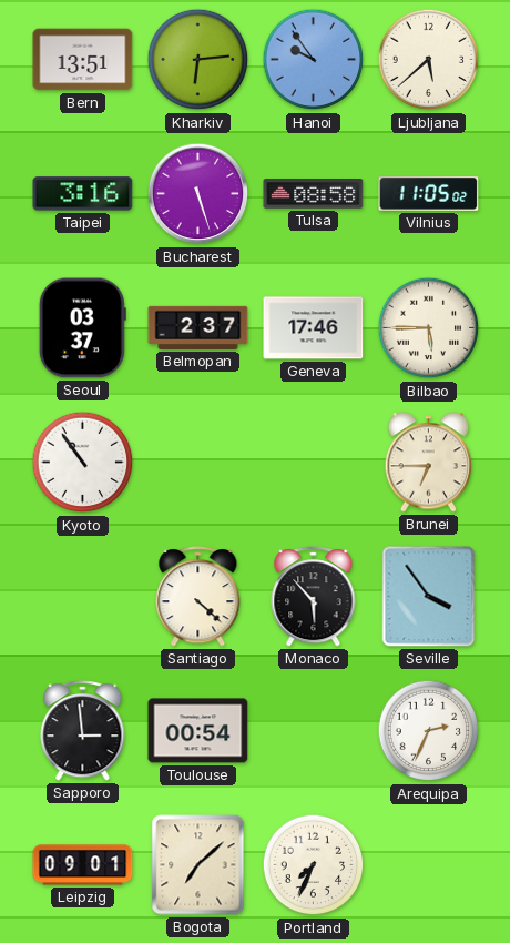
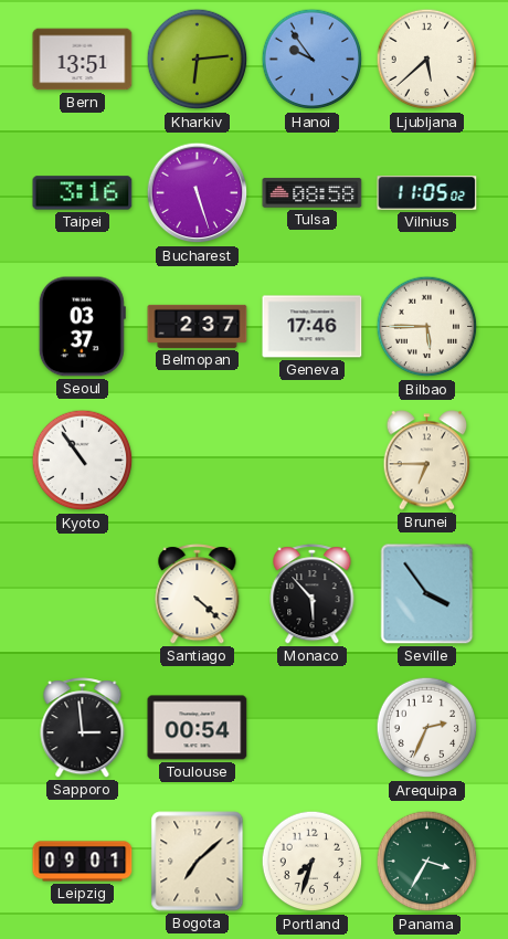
Portland: 7:34 -> 7:33 (313, 862)
Panama: none -> 3:35 (427, 862)
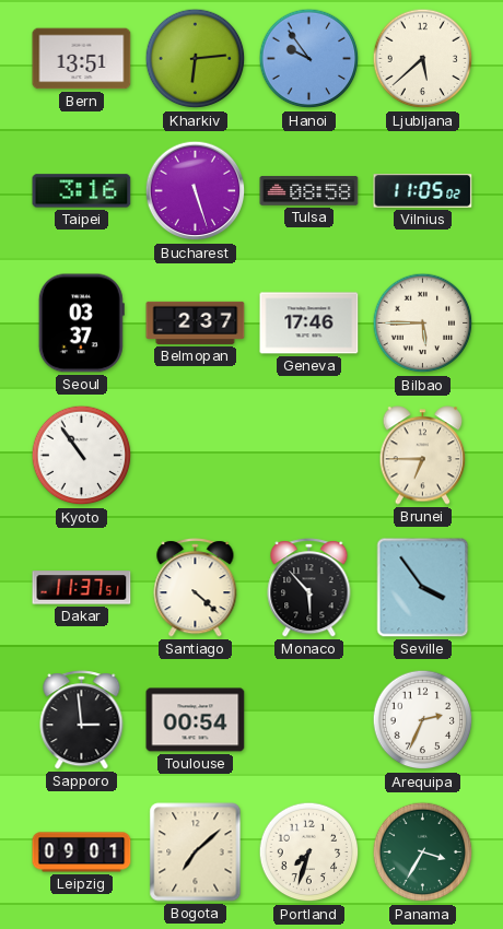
Dakar: none -> 11:37 (82, 588)
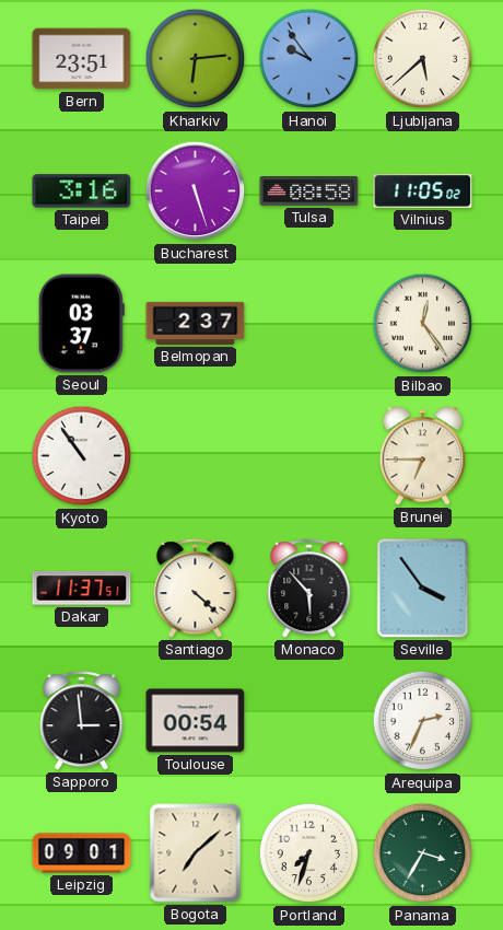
Bern: 13:51 -> 23:51 (82, 59)
Geneva: 17:46 -> none (309, 324)
Bilbao: 5:45 -> 12:24 (423, 324)
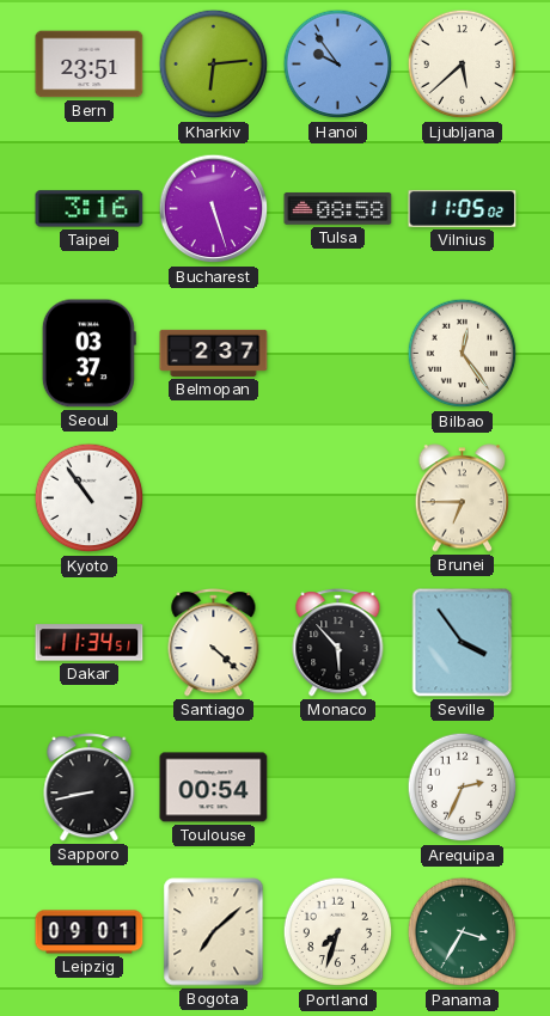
Dakar: 11:37 -> 11:34 (90, 643)
Sapporo: 2:59 -> 8:43 (90, 788)
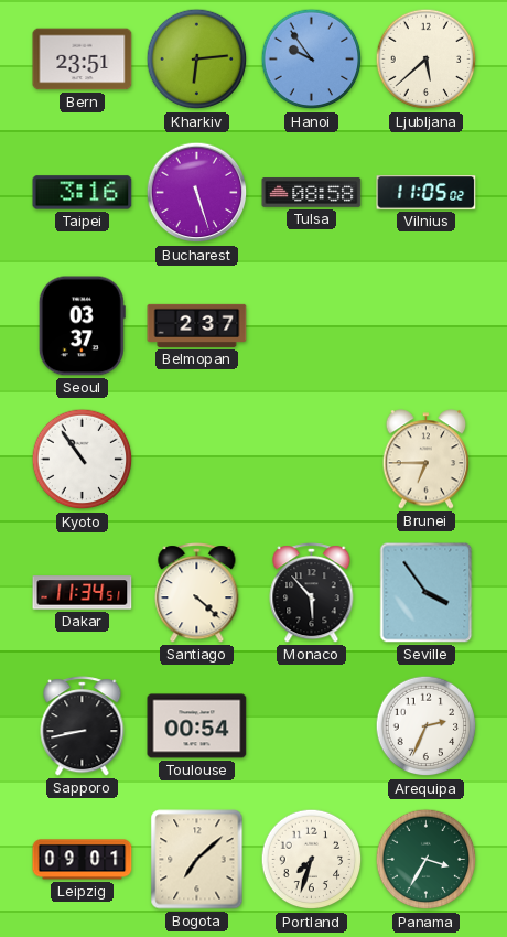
Bilbao: 12:24 -> none (463, 354)
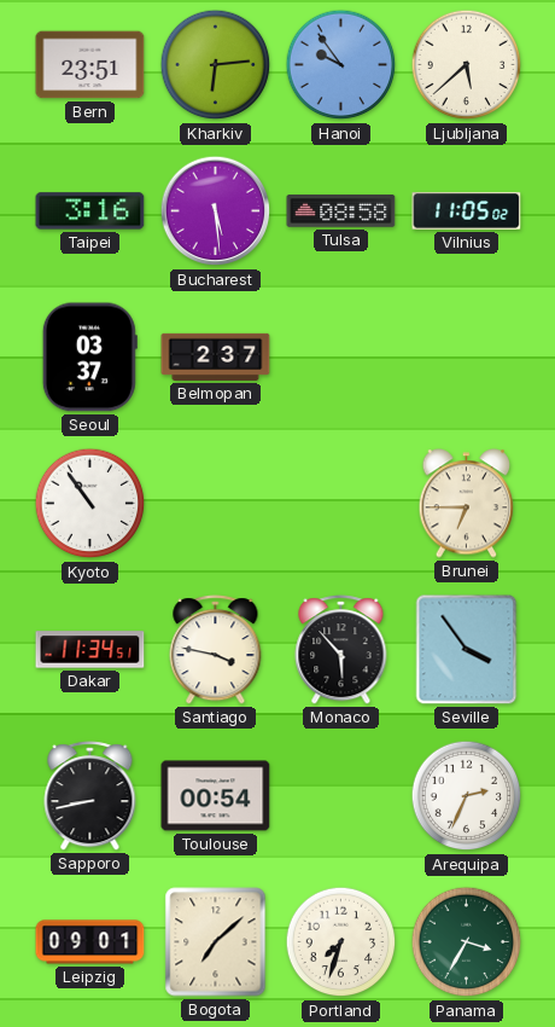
Bucharest: 5:27 -> 5:29 (216, 211)
Santiago: 4:22 -> 3:47 (216, 650)
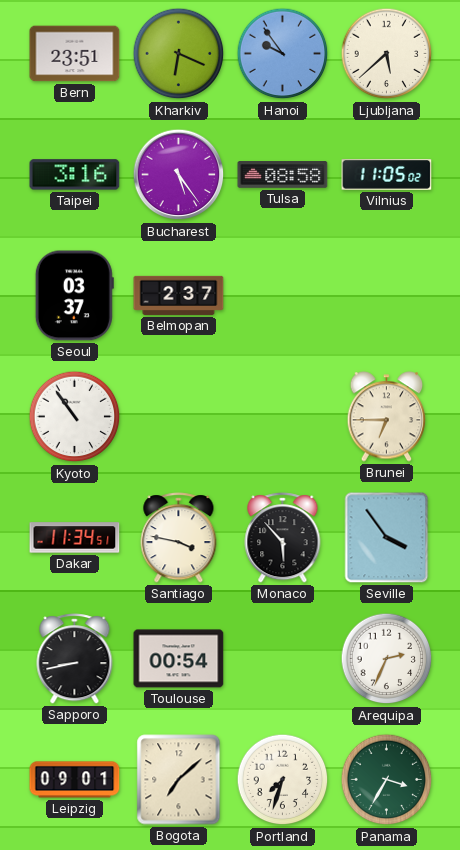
Kharkiv: 6:14 -> 6:19 (179, 54)
Bucharest: 5:29 -> 5:24 (179, 175)
